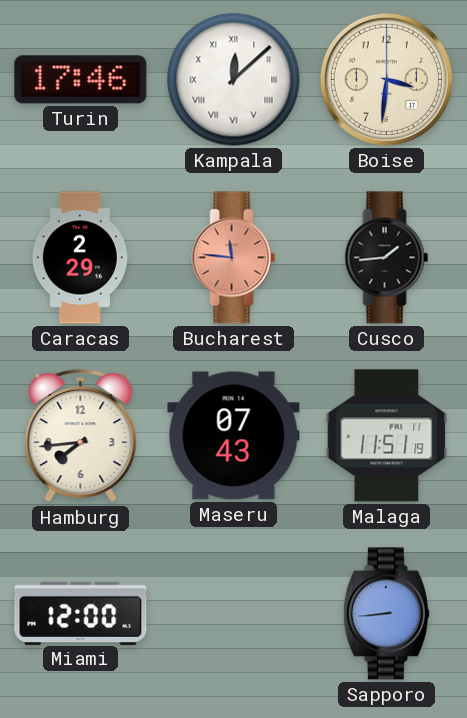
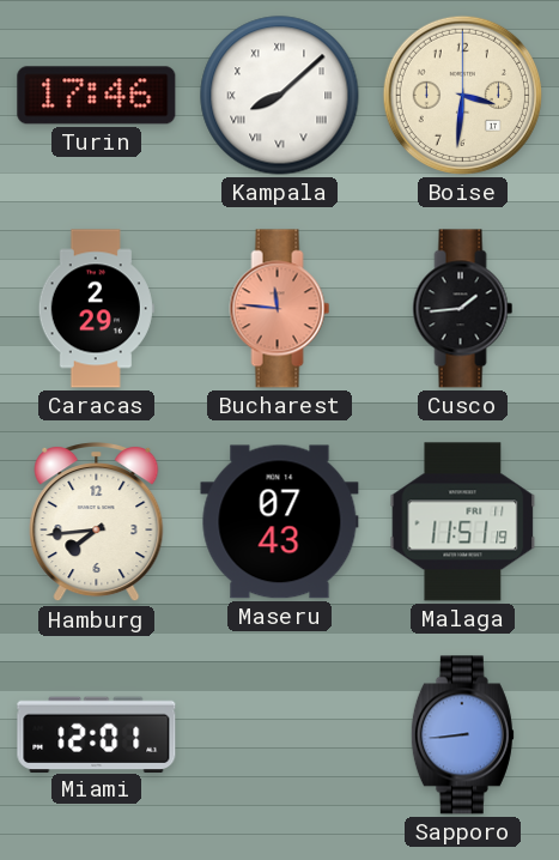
Kampala: 12:08 -> 8:08 (280, 96)
Miami: 12:00 -> 12:01 (97, 734)
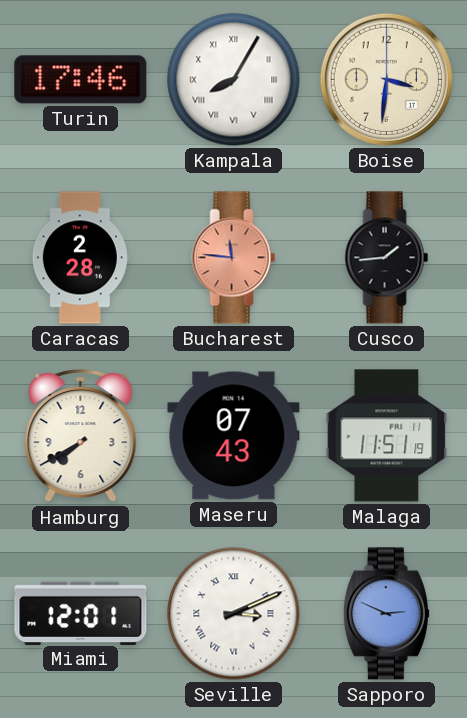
Kampala: 8:08 -> 8:05 (234, 80)
Caracas: 2:29 -> 2:28 (80, 258)
Hamburg: 7:44 -> 7:40 (81, 437)
Seville: none -> 3:11 (234, 614)
Sapporo: 8:44 -> 2:49 (386, 614)
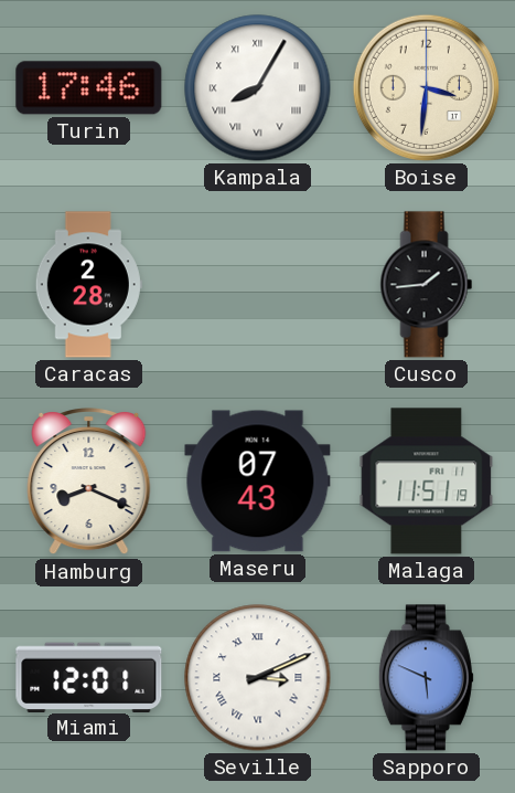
Bucharest: 11:46 -> none (234, 258)
Hamburg: 7:40 -> 8:19 (89, 483)
Sapporo: 2:49 -> 5:49 (426, 678)
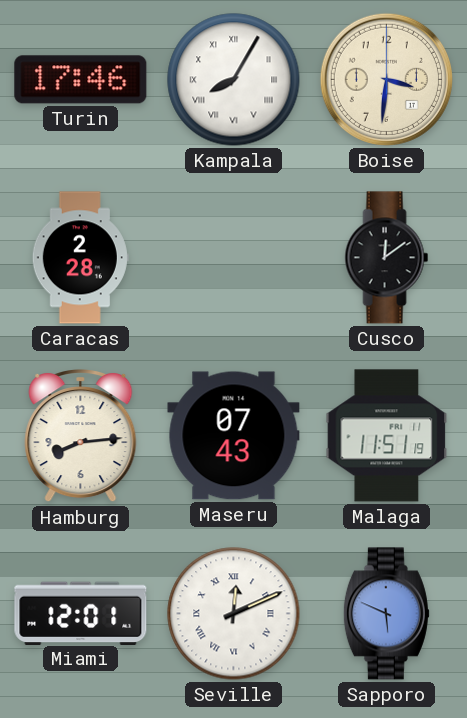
Cusco: 1:44 -> 12:09 (387, 258)
Hamburg: 8:19 -> 8:14 (81, 437)
Seville: 3:11 -> 12:11 (234, 614)
